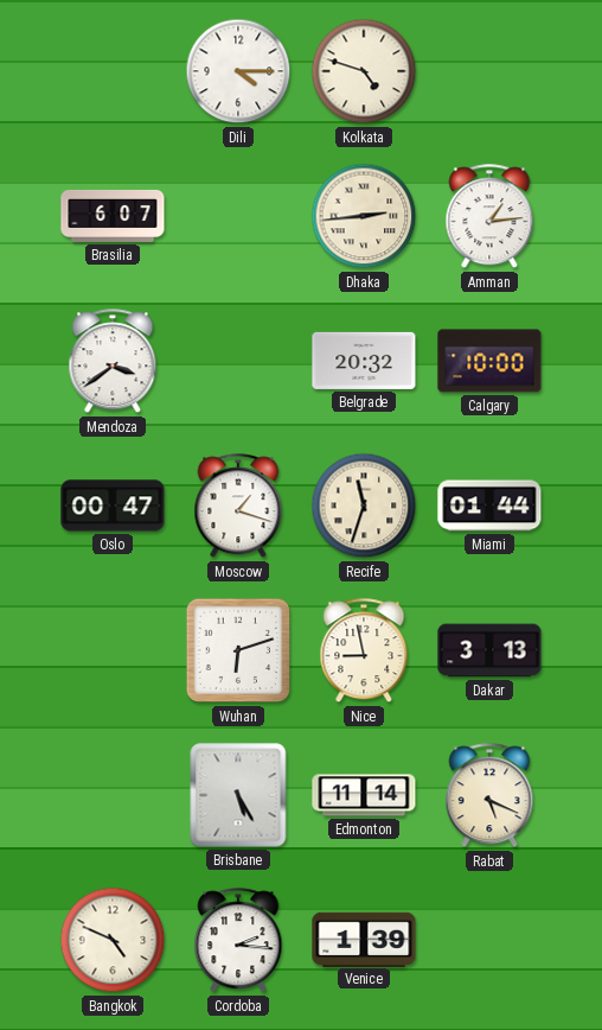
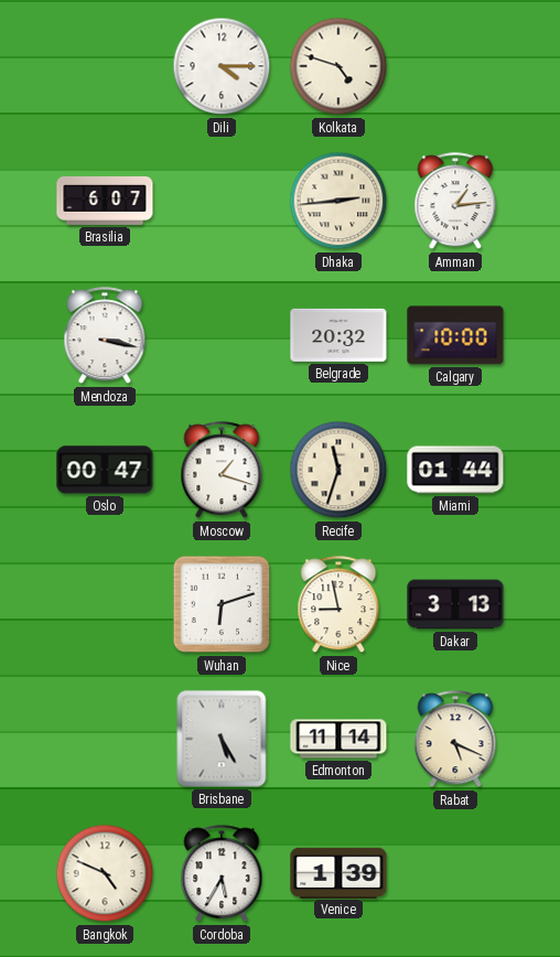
Mendoza: 3:39 -> 3:17 (105, 336)
Cordoba: 2:16 -> 5:35 (222, 874)
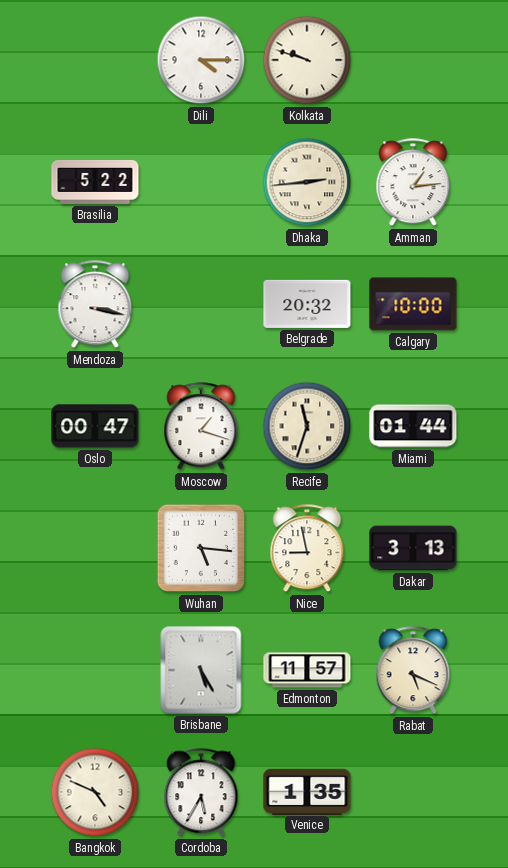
Kolkata: 4:48 -> 9:48 (307, 60)
Brasilia: 6:07 -> 5:22 (95, 182)
Wuhan: 6:12 -> 5:16 (201, 548)
Edmonton: 11:14 -> 11:57 (307, 670)
Venice: 1:39 -> 1:35 (307, 791)
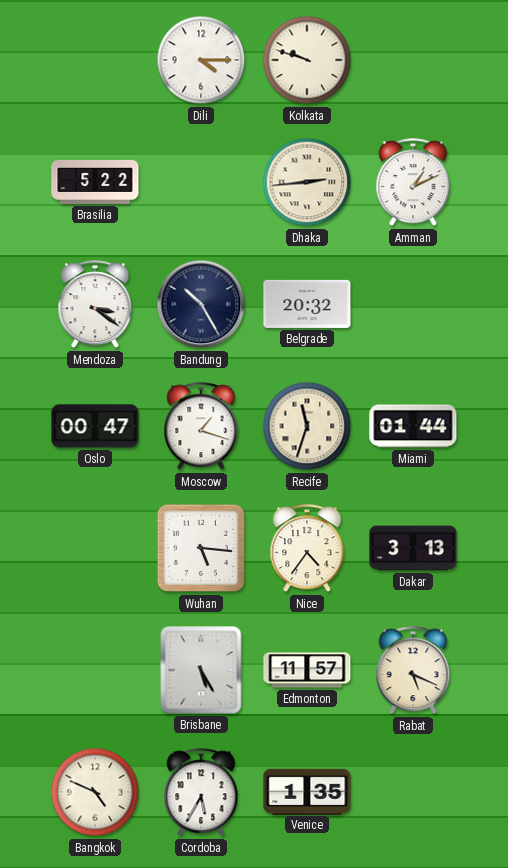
Amman: 1:14 -> 1:11 (413, 183)
Mendoza: 3:17 -> 3:21 (95, 305)
Bandung: none -> 10:25 (201, 304)
Calgary: 10:00 -> none (413, 304)
Nice: 8:58 -> 4:36 (307, 549)
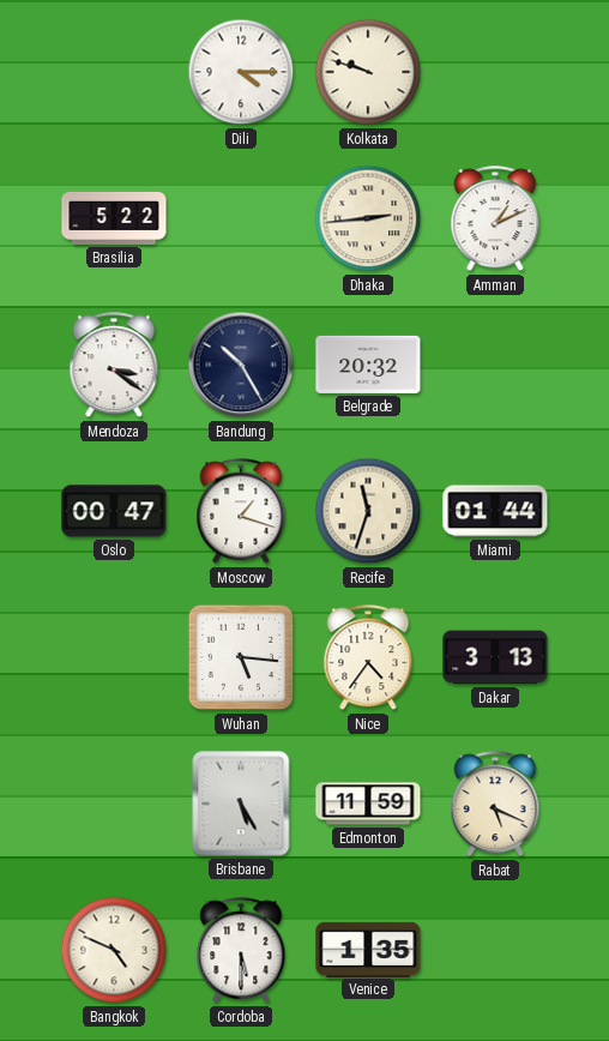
Edmonton: 11:57 -> 11:59 (368, 804)
Cordoba: 5:35 -> 5:30 (241, 951)
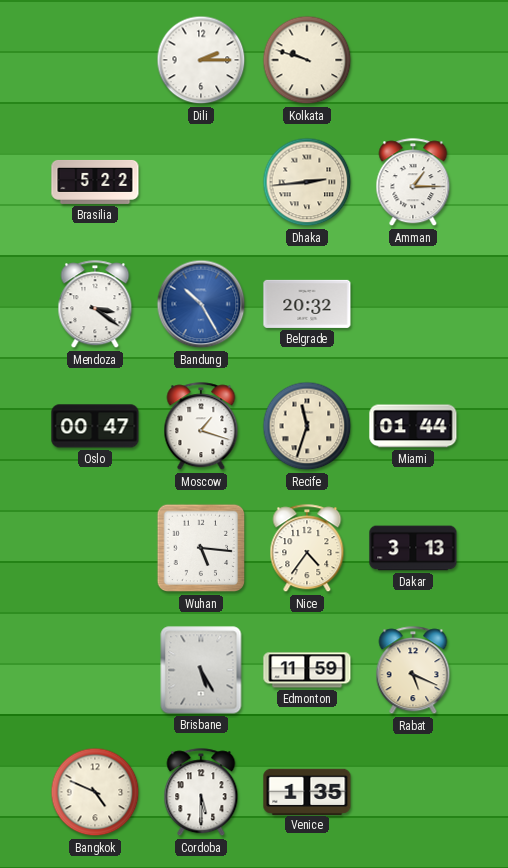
Dili: 4:15 -> 2:15 (201, 60)
Amman: 1:11 -> 1:15 (413, 183)
Bandung dial: navy -> blue (201, 304)
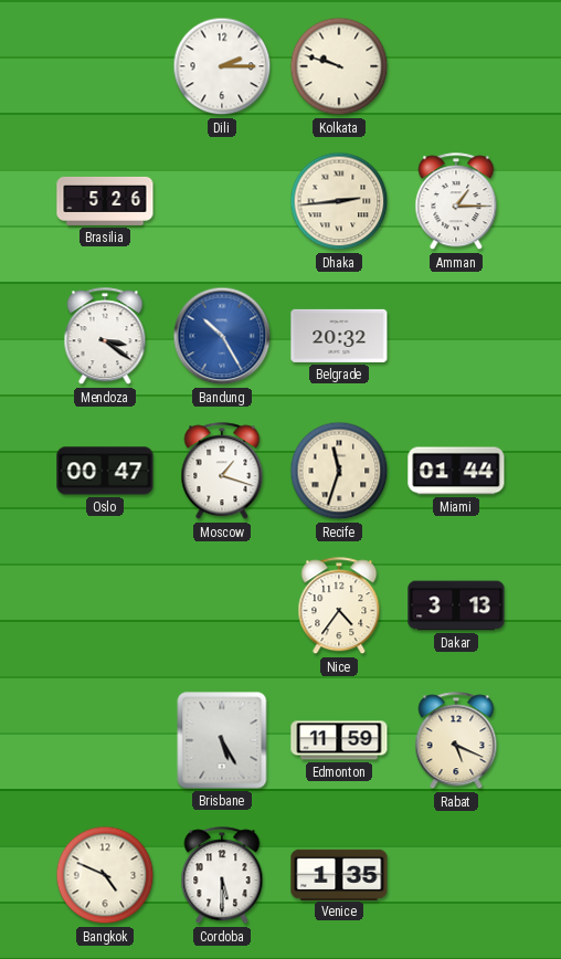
Brasilia: 5:22 -> 5:26 (105, 201)
Wuhan: 5:16 -> none (201, 548)
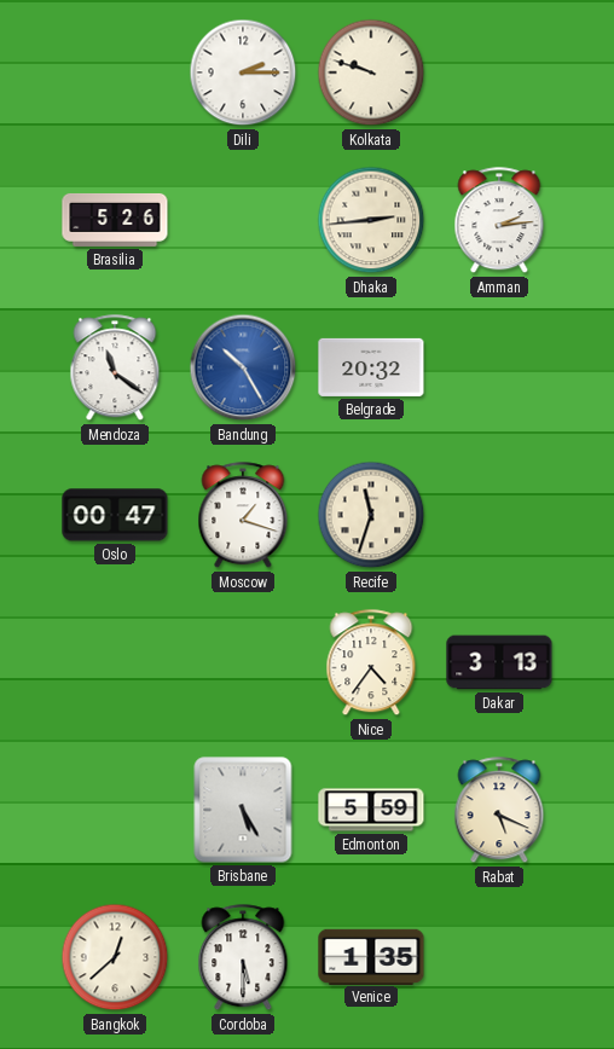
Amman: 1:15 -> 2:14 (499, 221)
Mendoza: 3:21 -> 11:21 (115, 369)
Miami: 01:44 -> none (456, 471)
Edmonton: 11:59 -> 5:59 (371, 810)
Bangkok: 4:49 -> 12:38 (115, 957)
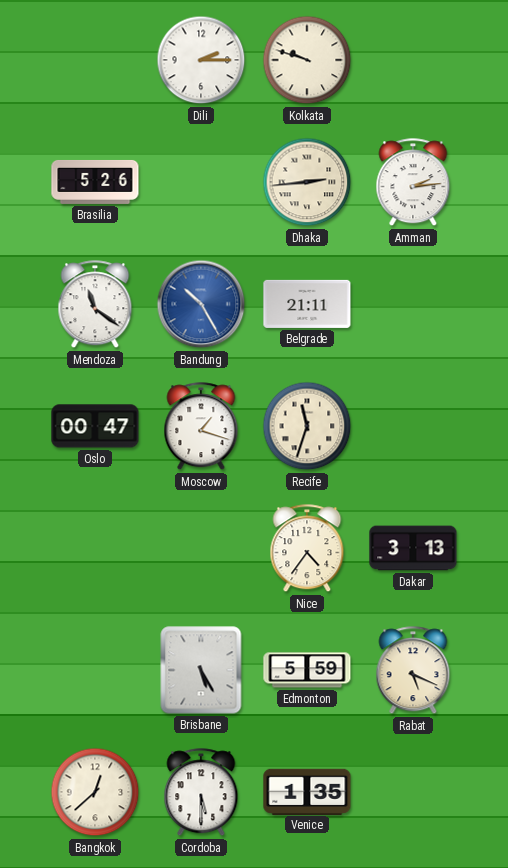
Belgrade: 20:32 -> 21:11 (307, 304)
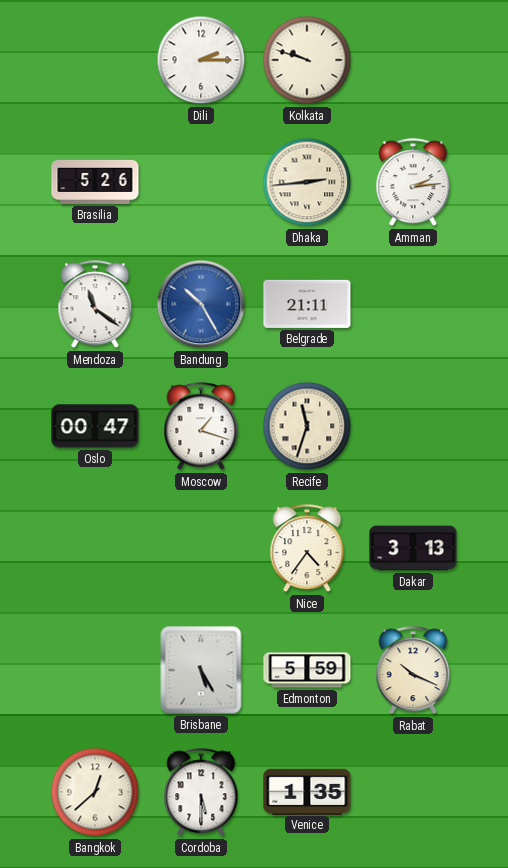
Rabat: 5:19 -> 10:19 (413, 671)
